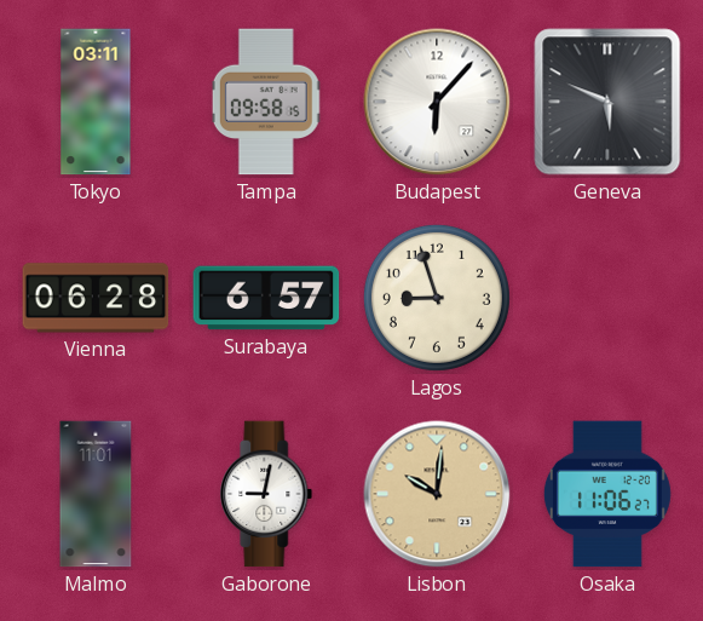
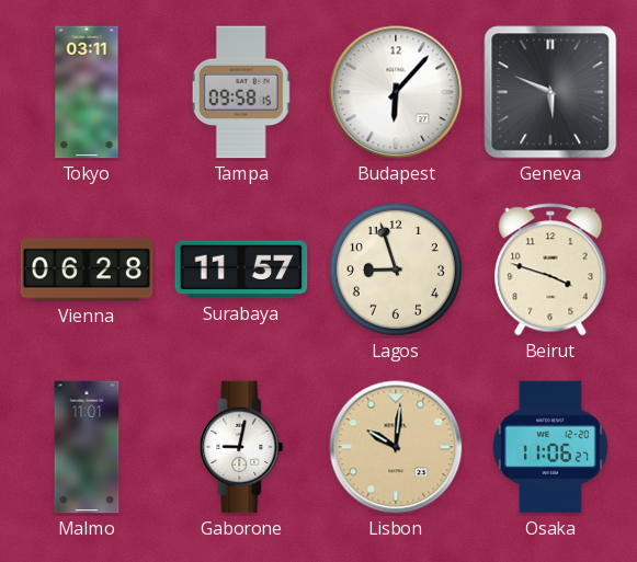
Surabaya: 6:57 -> 11:57 (241, 269)
Beirut: none -> 3:48 (550, 269)
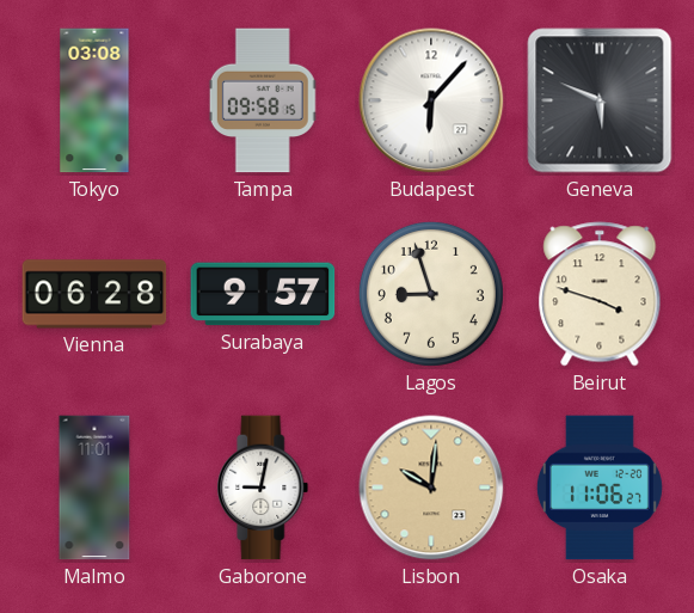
Tokyo: 03:11 -> 03:08 (94, 100)
Surabaya: 11:57 -> 9:57 (263, 294)
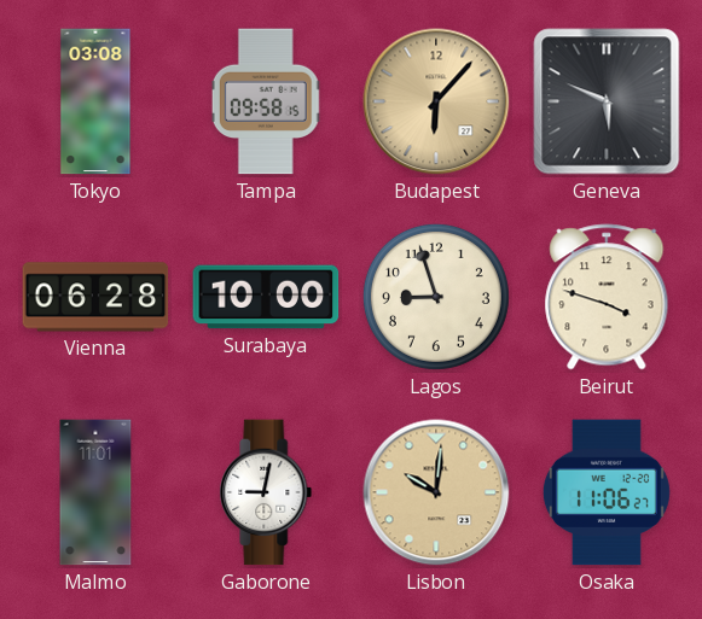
Budapest dial: white -> champagne (436, 101)
Surabaya: 9:57 -> 10:00 (266, 297)
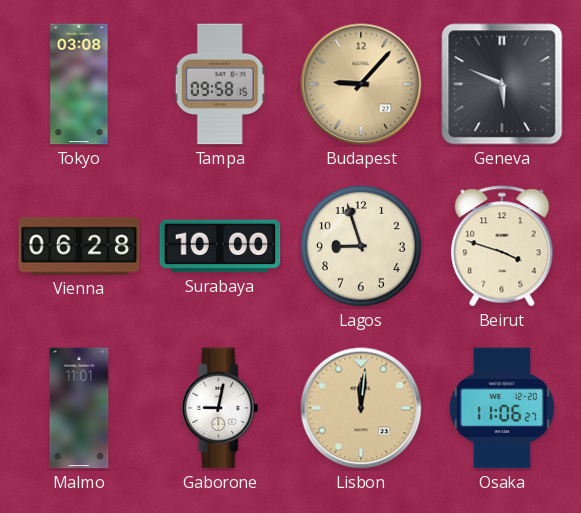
Budapest: 6:07 -> 9:07 (361, 84)
Lisbon: 10:01 -> 12:01 (361, 408)
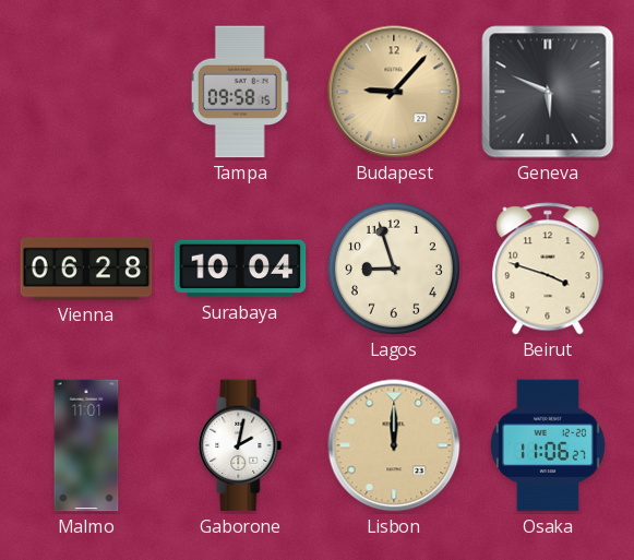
Tokyo: 03:08 -> none (79, 84)
Surabaya: 10:00 -> 10:04 (240, 269)
Gaborone: 9:02 -> 2:02 (240, 445)
Lisbon: 12:01 -> 12:00 (394, 445)
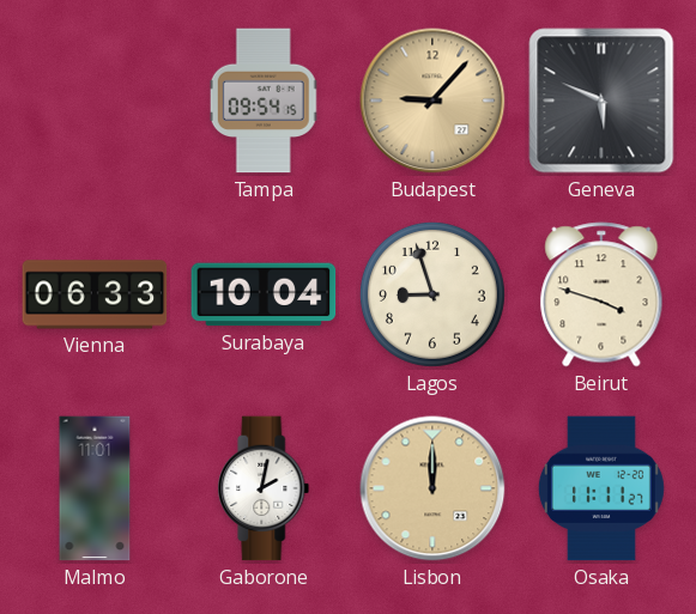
Tampa: 09:58 -> 09:54 (264, 101)
Vienna: 06:28 -> 06:33 (95, 294)
Osaka: 11:06 -> 11:11 (601, 488)
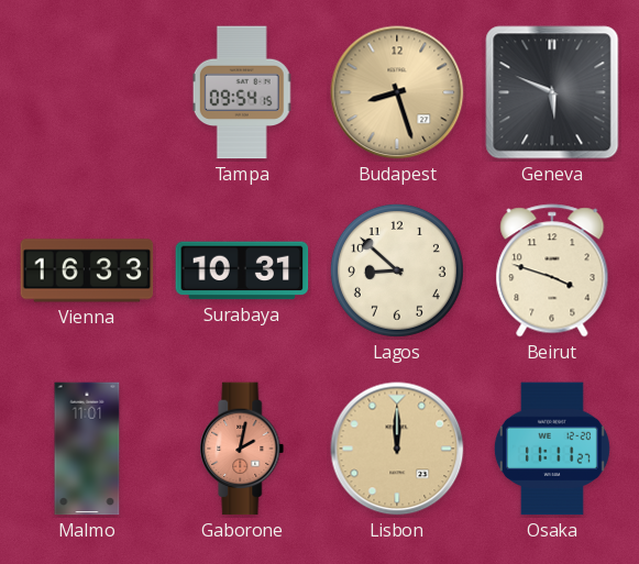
Budapest: 9:07 -> 8:27 (397, 92)
Vienna: 06:33 -> 16:33 (87, 270)
Surabaya: 10:04 -> 10:31 (242, 270)
Lagos: 8:57 -> 8:52 (397, 270)
Gaborone dial: white -> salmon (242, 449)
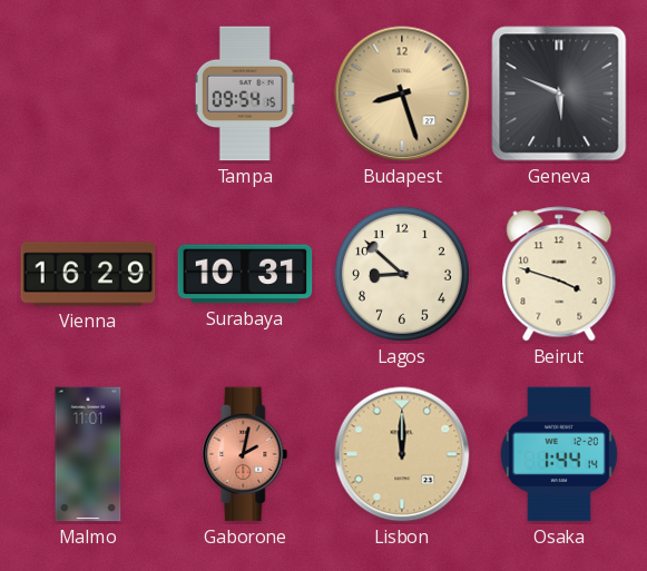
Vienna: 16:33 -> 16:29 (88, 274)
Osaka: 11:11 -> 1:44 (559, 454)
